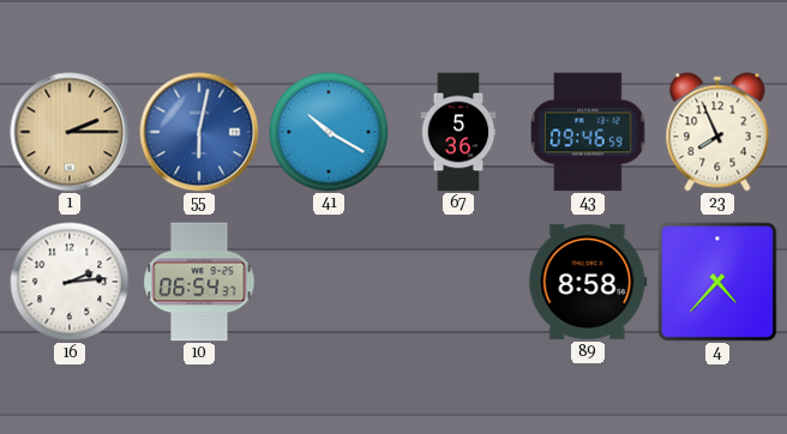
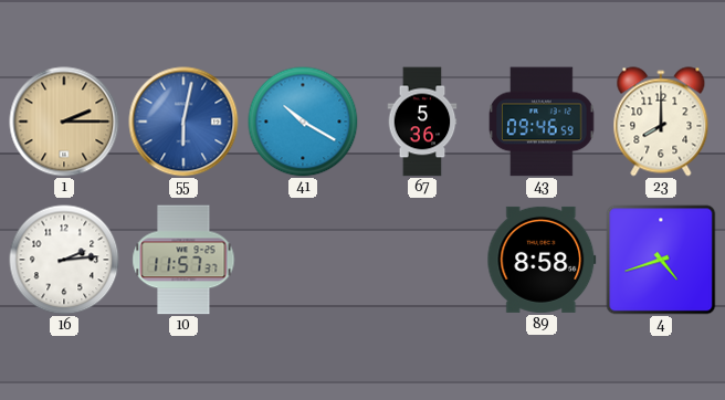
23: 7:56 -> 8:00 (661, 122)
10: 06:54 -> 11:57 (183, 260)
4: 4:37 -> 4:42 (661, 260)
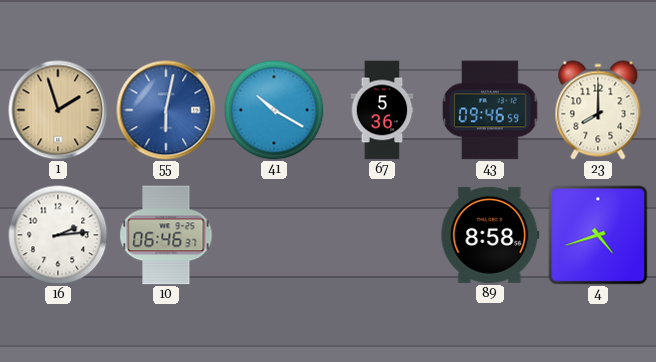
1: 2:15 -> 1:57 (58, 110)
10: 11:57 -> 06:46 (166, 235)
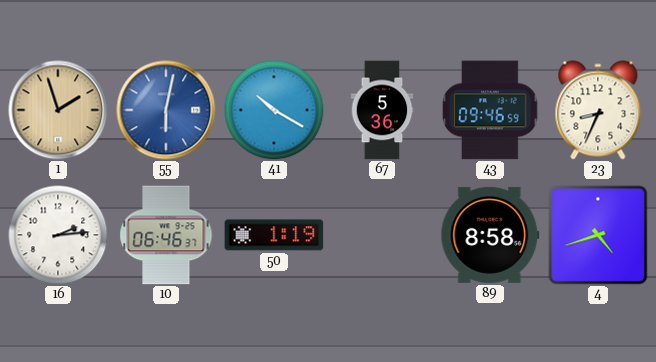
23: 8:00 -> 8:34 (598, 110)
50: none -> 1:19 (274, 235)
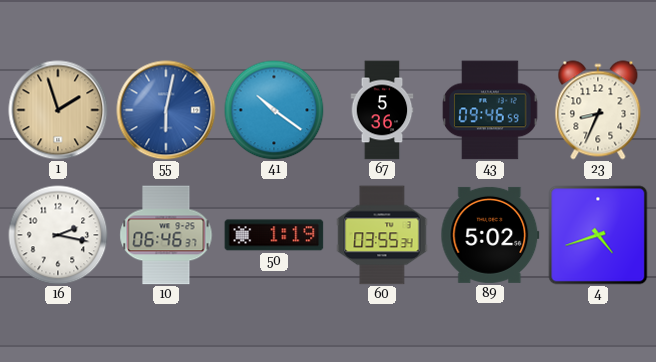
41: 10:20 -> 10:21 (274, 110)
16: 2:14 -> 2:17 (58, 235)
60: none -> 03:55 (382, 235)
89: 8:58 -> 5:02 (490, 235)
